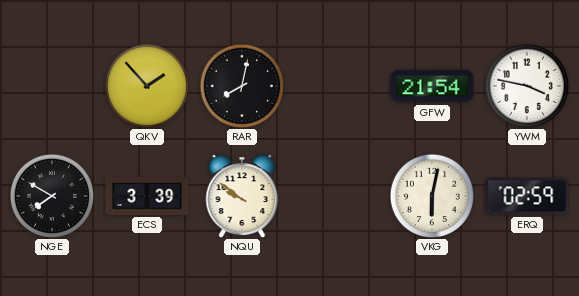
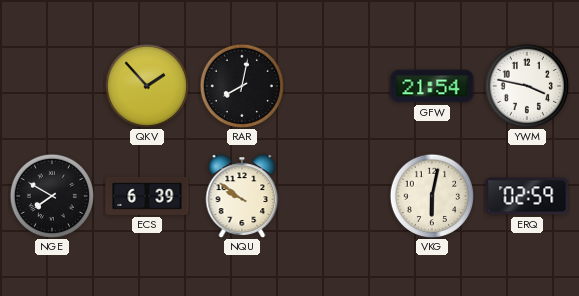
ECS: 3:39 -> 6:39 (147, 196)
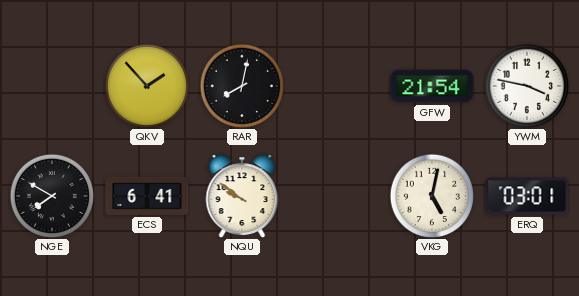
ECS: 6:39 -> 6:41 (147, 196)
VKG: 6:02 -> 5:02 (431, 195)
ERQ: 02:59 -> 03:01 (527, 196)
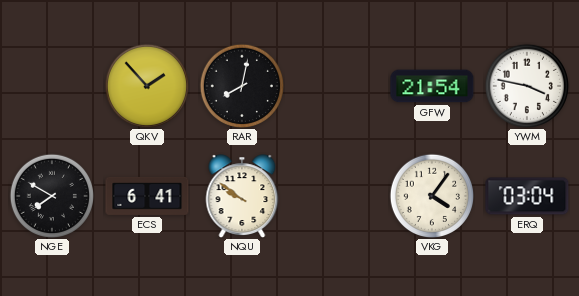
VKG: 5:02 -> 4:06 (431, 195)
ERQ: 03:01 -> 03:04 (527, 196)
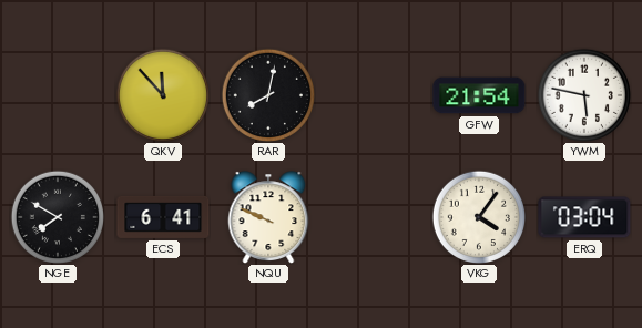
QKV: 1:53 -> 11:53 (162, 94)
YWM: 3:47 -> 5:47 (583, 94)
NQU: 9:51 -> 9:49 (268, 217)
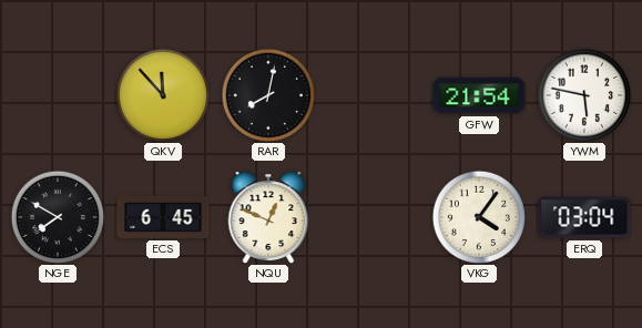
ECS: 6:41 -> 6:45 (163, 217)
NQU: 9:49 -> 12:49 (268, 217)
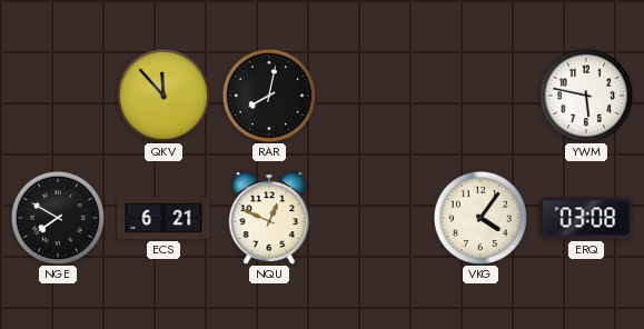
GFW: 21:54 -> none (479, 95)
ECS: 6:45 -> 6:21 (164, 218)
ERQ: 03:04 -> 03:08 (586, 218)
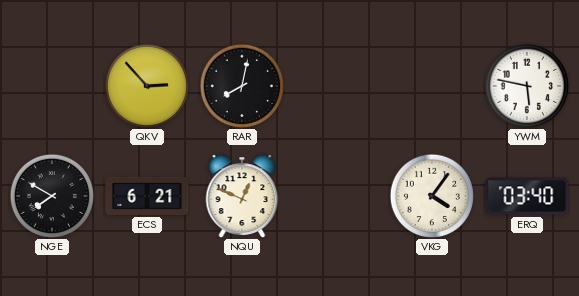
QKV: 11:53 -> 2:53 (146, 85)
ERQ: 03:08 -> 03:40 (527, 196)
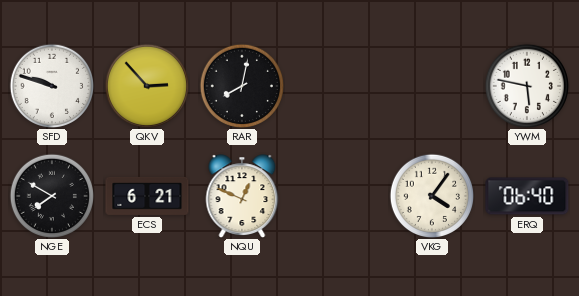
SFD: none -> 9:48 (51, 85)
ERQ: 03:40 -> 06:40 (527, 196)
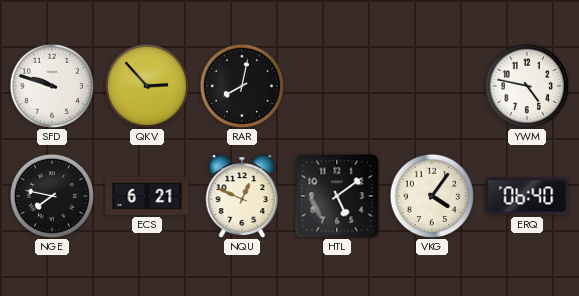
YWM: 5:47 -> 4:47 (526, 85)
NGE: 7:50 -> 7:47 (51, 195)
HTL: none -> 5:09 (337, 196)
